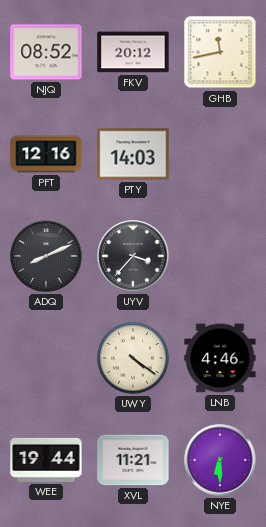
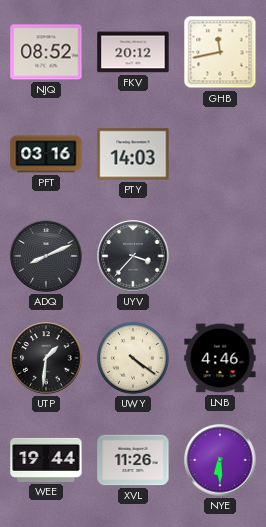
PFT: 12:16 -> 03:16 (46, 154)
UTP: none -> 1:31 (46, 358)
XVL: 11:21 -> 11:26 (133, 460)
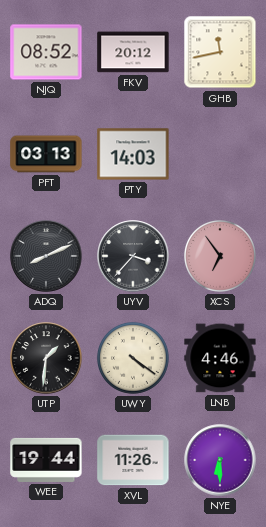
PFT: 03:16 -> 03:13 (46, 154)
XCS: none -> 6:54 (220, 256)
